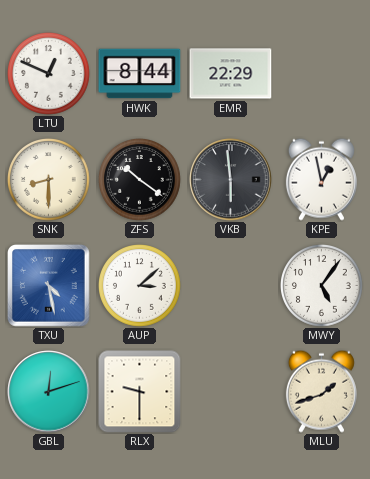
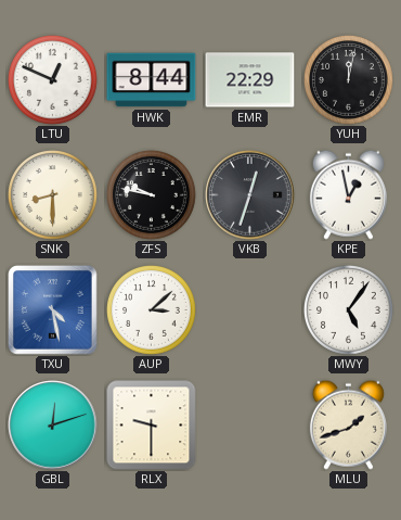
YUH: none -> 12:02 (349, 80)
ZFS: 10:21 -> 9:47 (152, 195)
VKB: 5:59 -> 12:33 (250, 195)
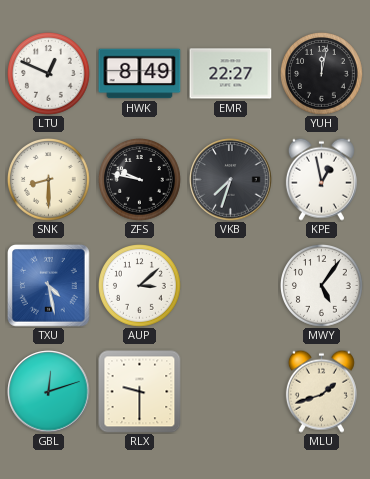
HWK: 8:44 -> 8:49 (140, 74)
EMR: 22:29 -> 22:27 (231, 74)
VKB: 12:33 -> 7:33 (231, 180)
